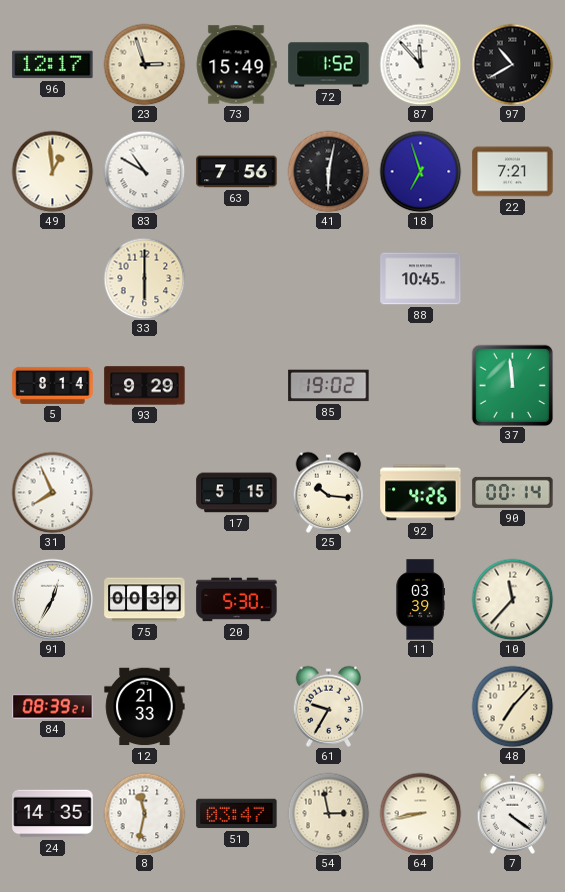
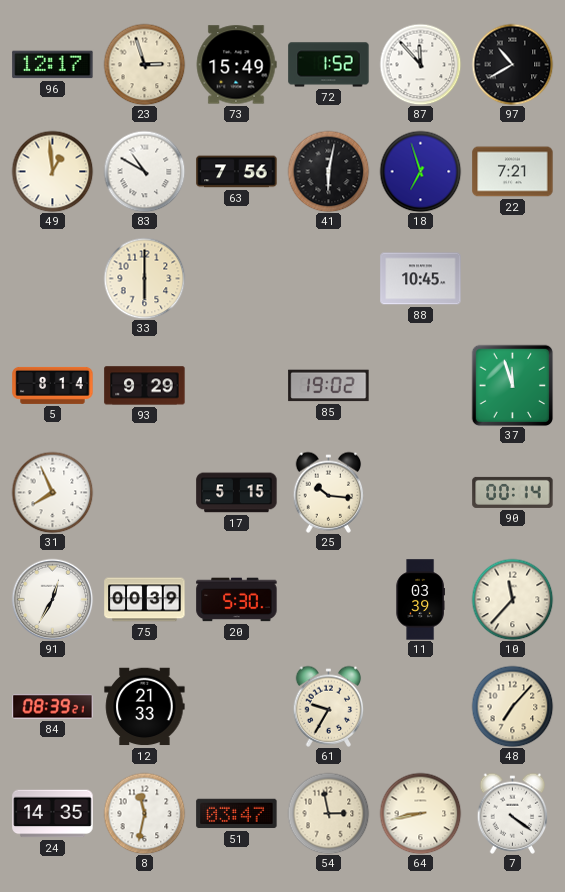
37: 11:59 -> 11:57 (512, 385)
92: 4:26 -> none (421, 493)
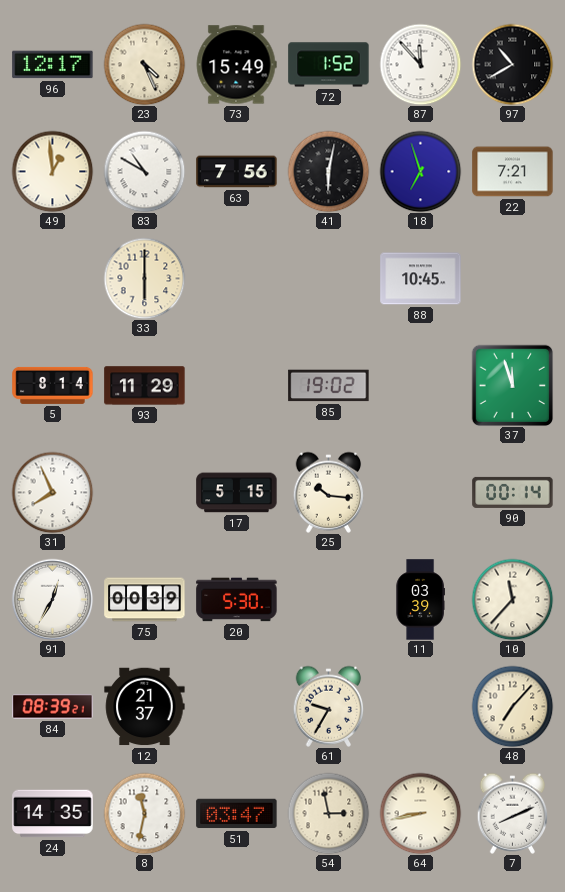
23: 2:57 -> 4:26 (144, 64)
93: 9:29 -> 11:29 (145, 386)
12: 21:33 -> 21:37 (145, 707)
7: 4:21 -> 8:11 (513, 813)
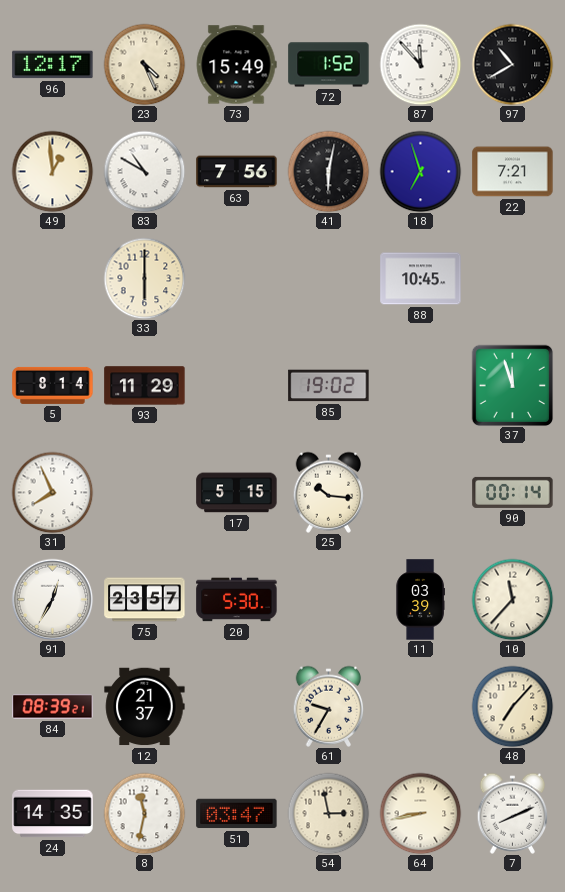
75: 00:39 -> 23:57 (145, 600)
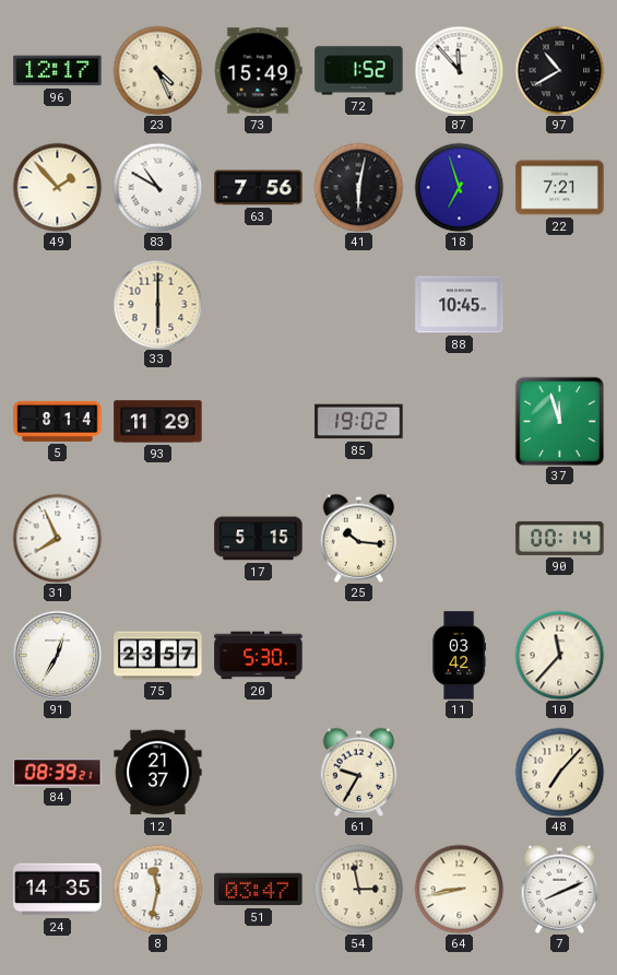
49: 12:59 -> 1:53 (57, 187)
11: 03:39 -> 03:42 (459, 656)
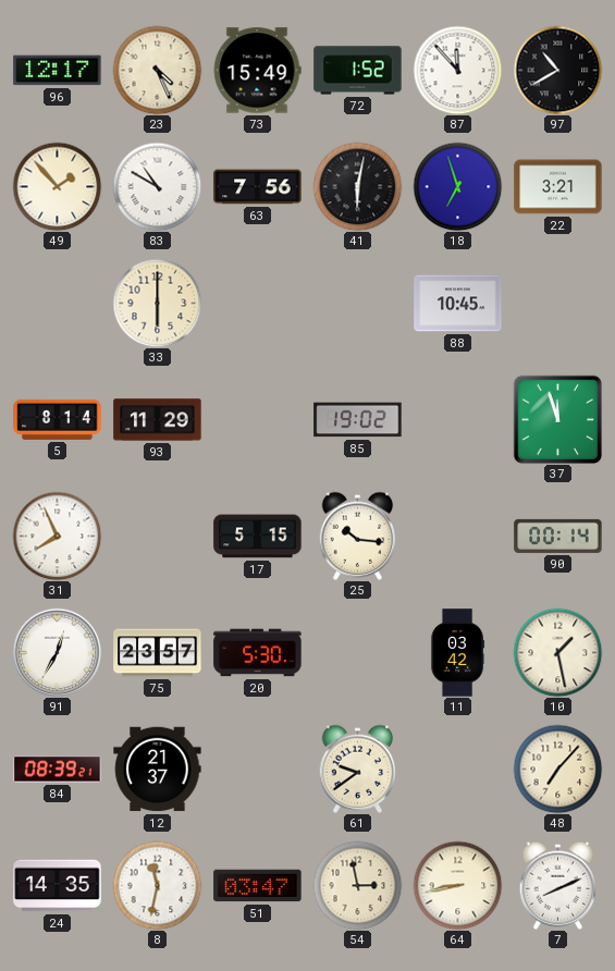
22: 7:21 -> 3:21 (558, 187)
10: 11:37 -> 1:28 (557, 652)
61: 9:35 -> 9:39 (358, 769)
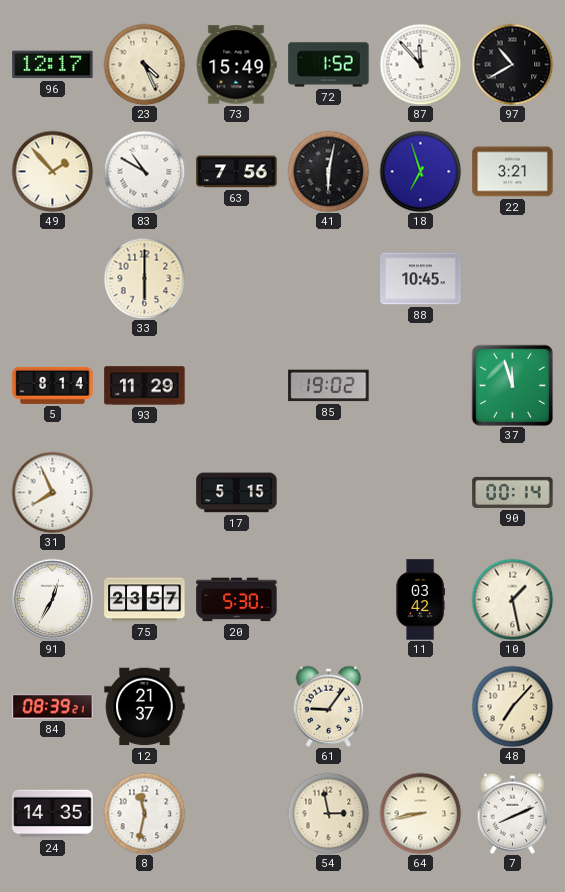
25: 10:16 -> none (358, 536)
61: 9:39 -> 9:06 (329, 706)
51: 03:47 -> none (258, 886)
